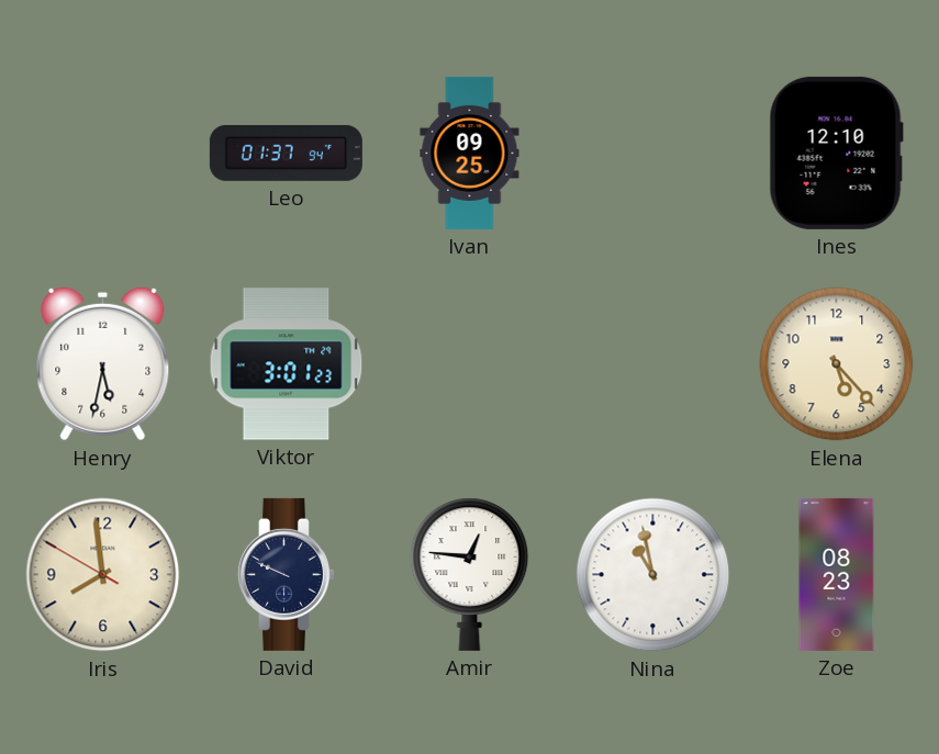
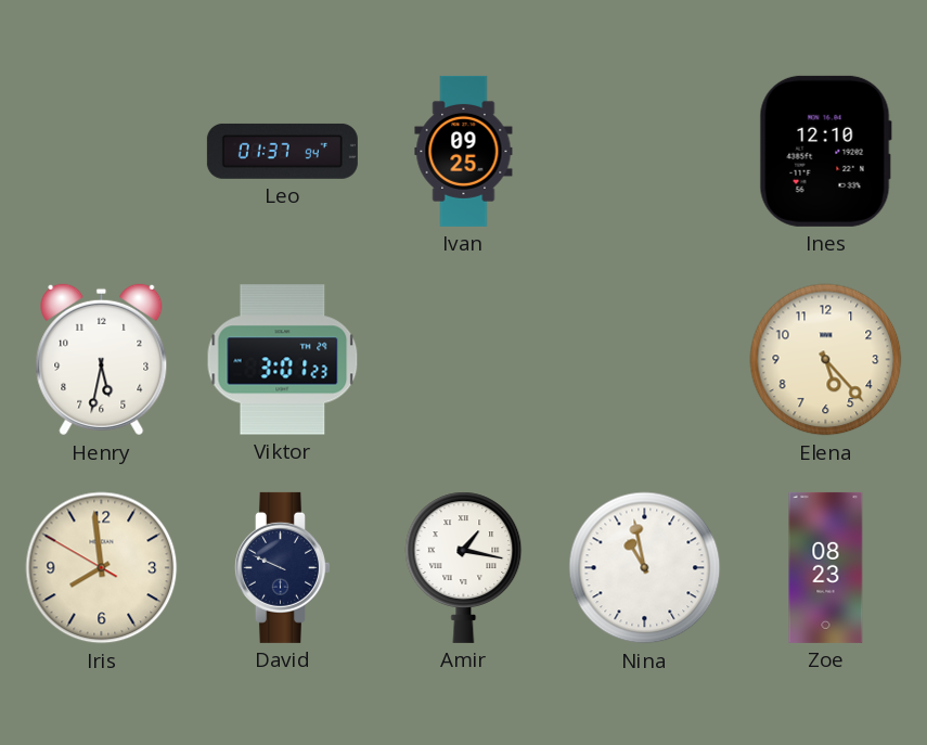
Amir: 12:46 -> 1:17 (464, 567)
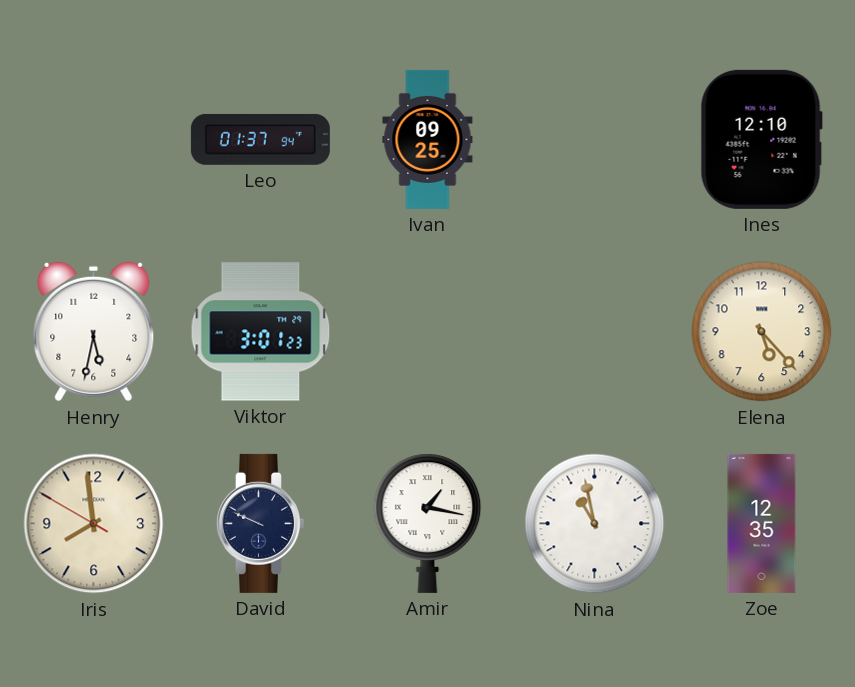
Zoe: 08:23 -> 12:35 (762, 523)
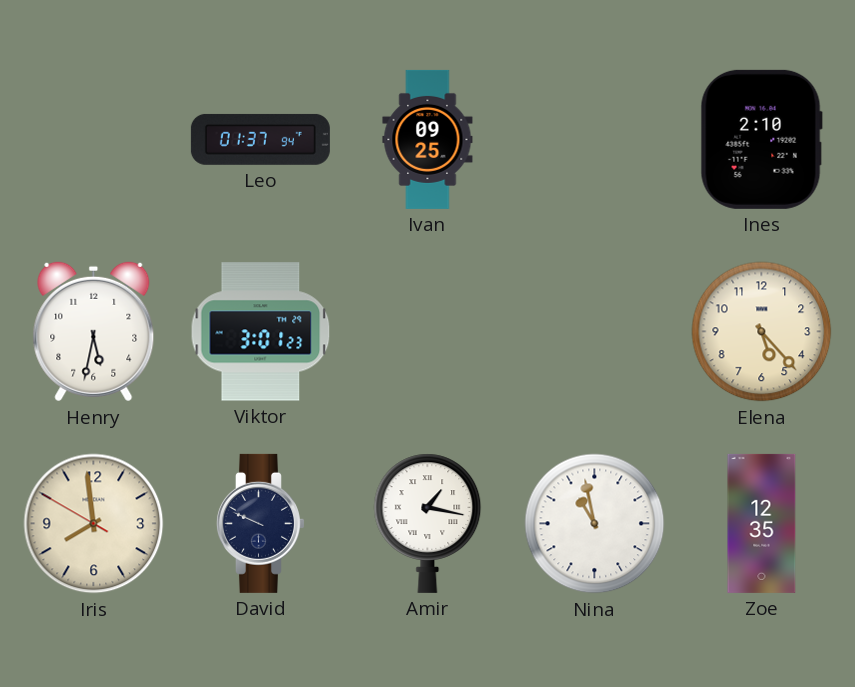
Ines: 12:10 -> 2:10 (761, 139)
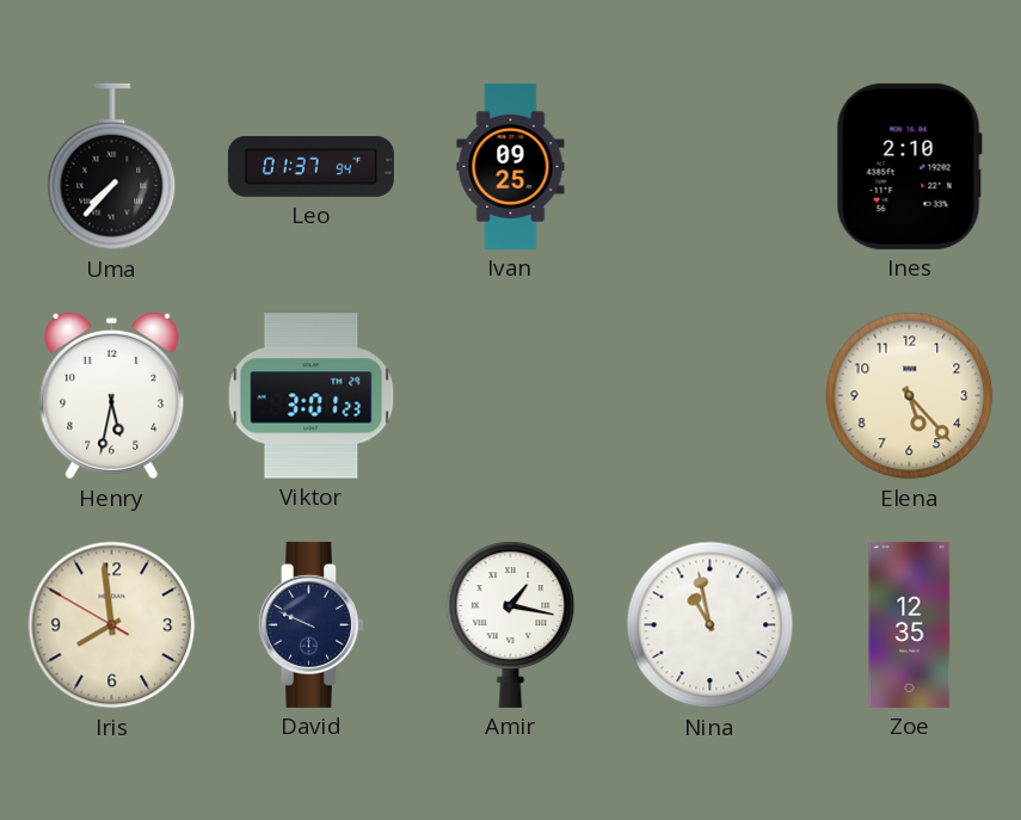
Uma: none -> 7:37 (112, 167)
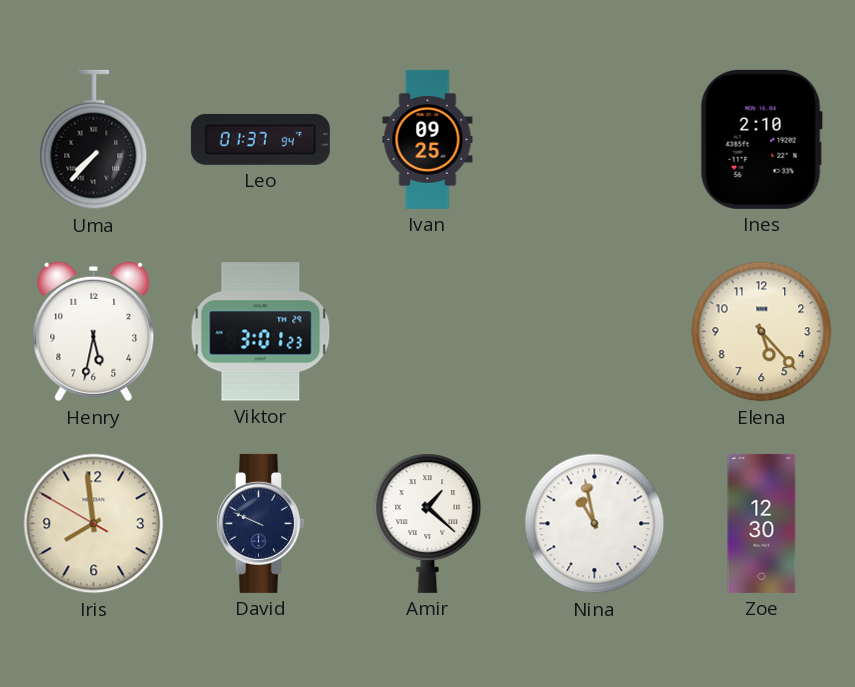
Amir: 1:17 -> 1:22 (428, 523)
Zoe: 12:35 -> 12:30 (762, 523)
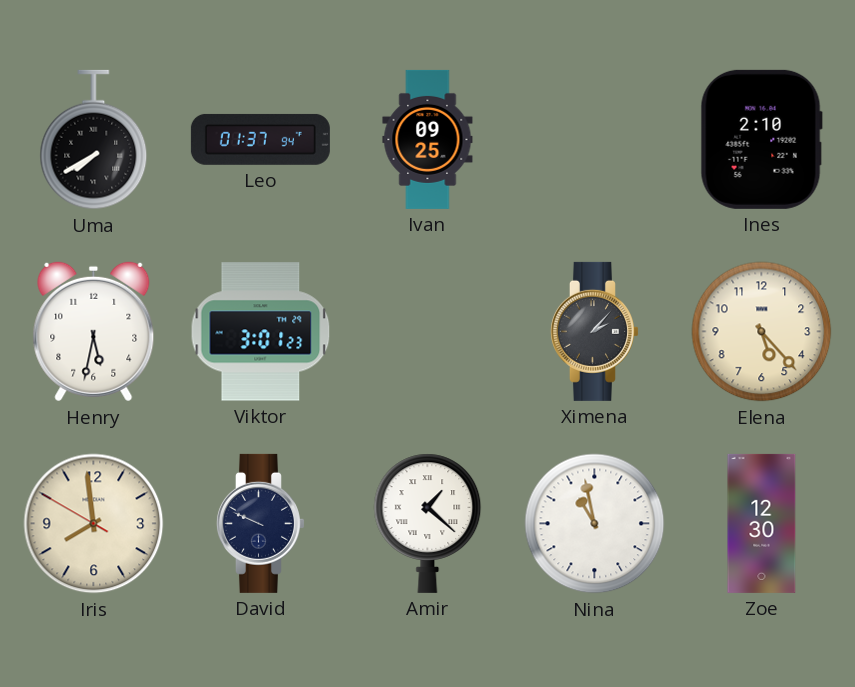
Uma: 7:37 -> 7:40 (94, 140)
Ximena: none -> 2:07 (594, 331)
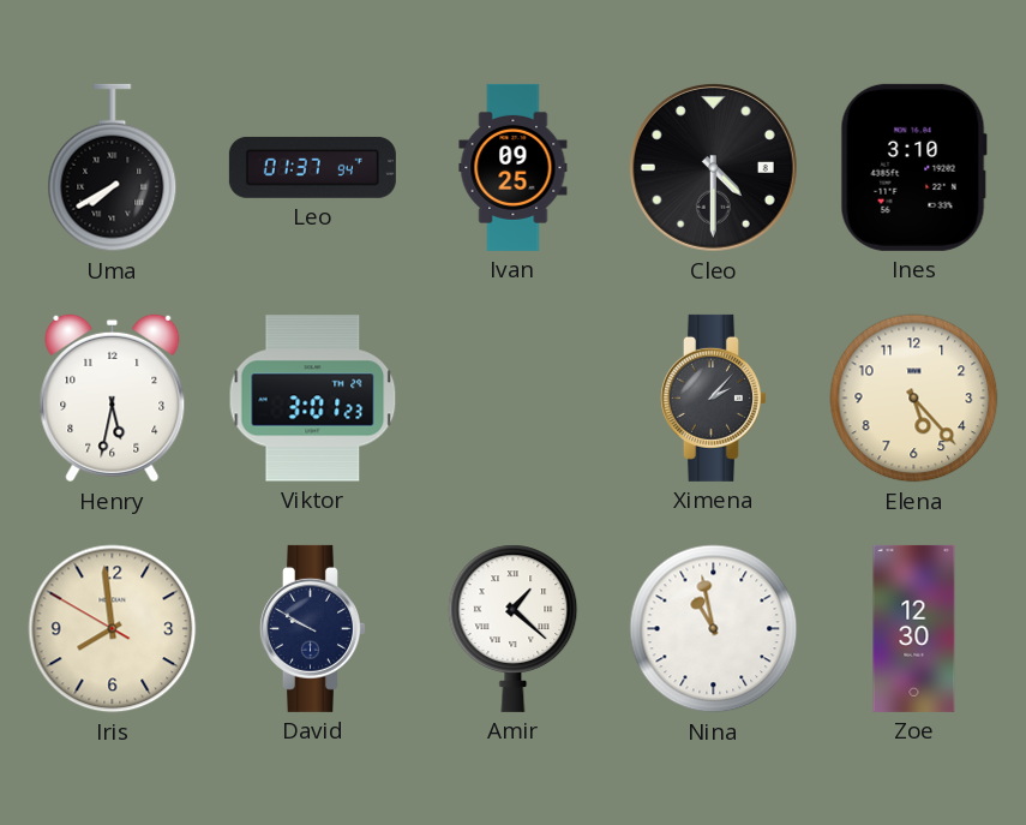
Cleo: none -> 4:30 (713, 167)
Ines: 2:10 -> 3:10 (913, 167)
David: 9:49 -> 9:50 (312, 628)
